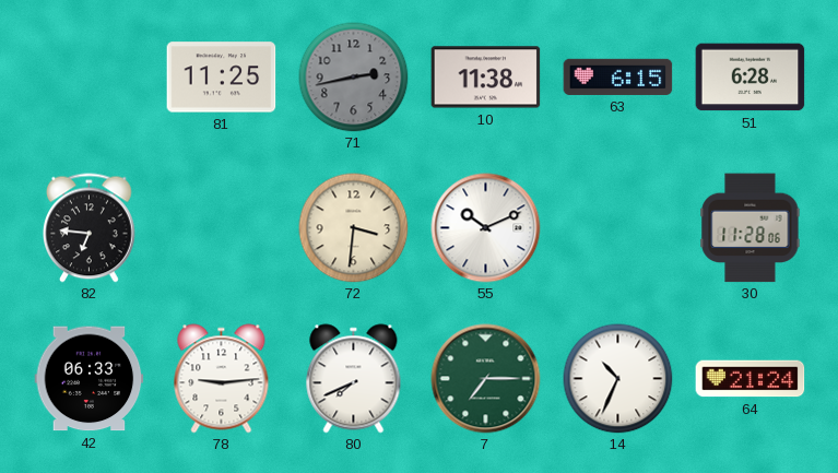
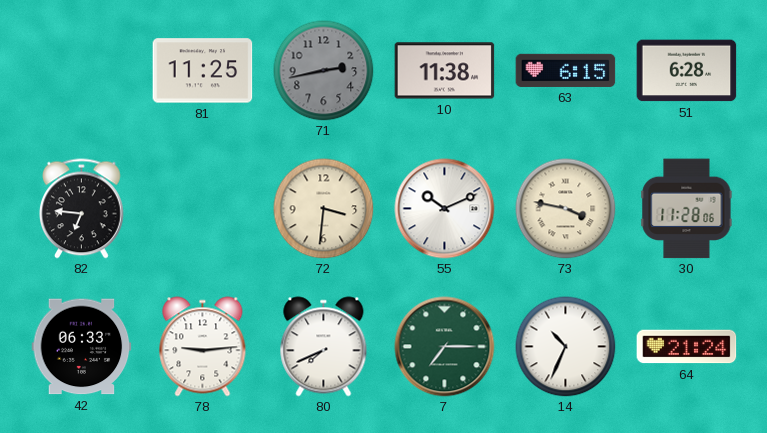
73: none -> 3:47 (566, 209)
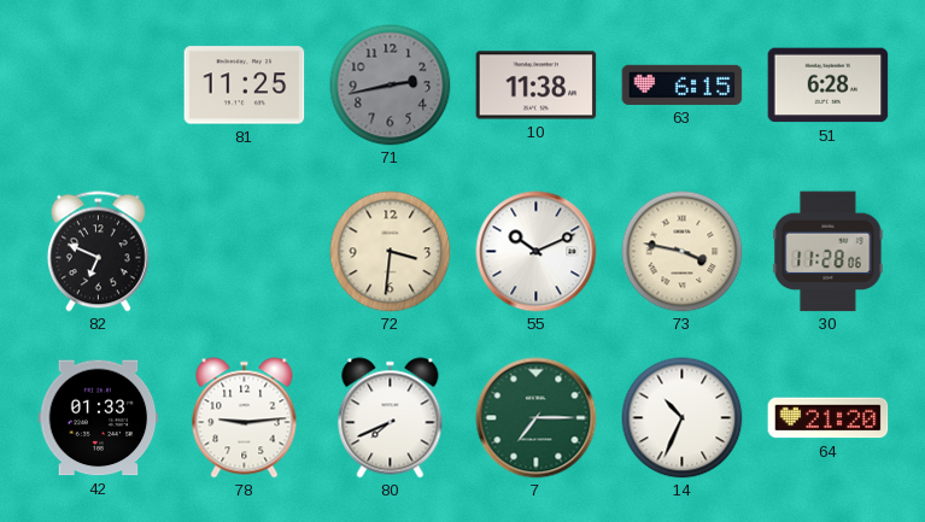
82: 6:46 -> 6:49 (99, 252)
42: 06:33 -> 01:33 (99, 418)
64: 21:24 -> 21:20 (829, 418)
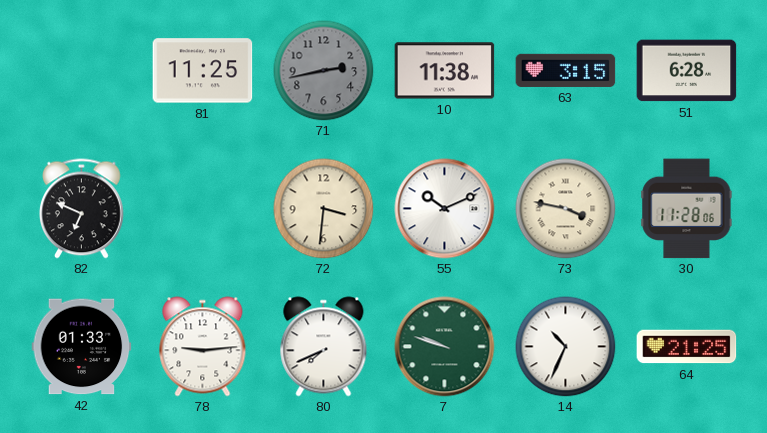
63: 6:15 -> 3:15 (566, 70)
7: 7:15 -> 9:48 (445, 347)
64: 21:20 -> 21:25 (687, 347)
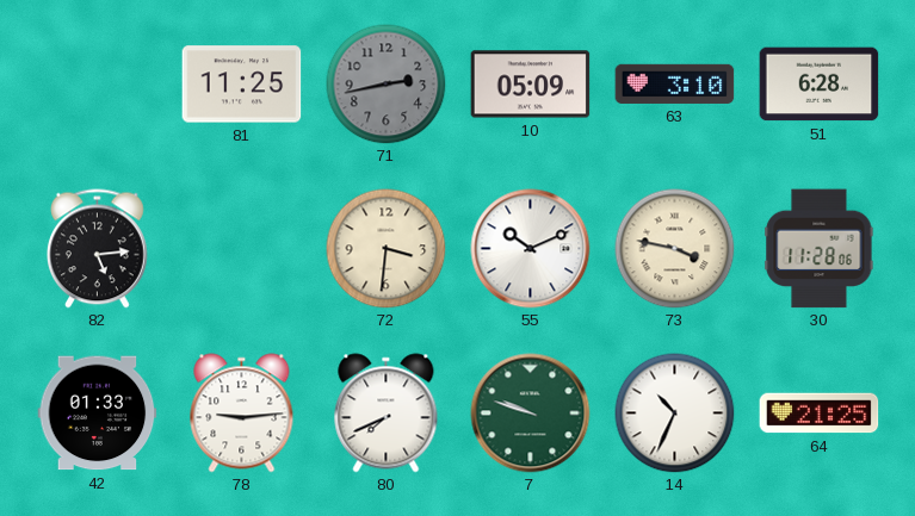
10: 11:38 -> 05:09 (531, 85)
63: 3:15 -> 3:10 (675, 83)
82: 6:49 -> 5:14 (98, 249)
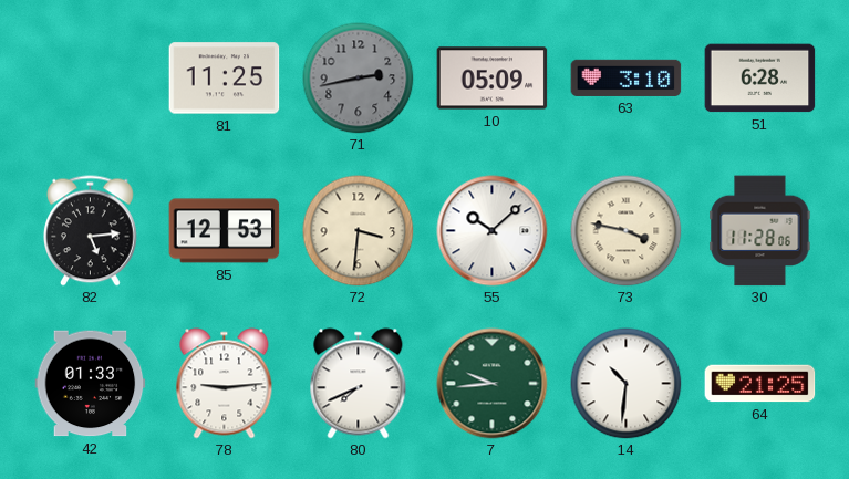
85: none -> 12:53 (225, 231)
55: 10:11 -> 10:08 (493, 231)
7: 9:48 -> 9:44 (493, 384)
14: 10:34 -> 10:31 (627, 384)
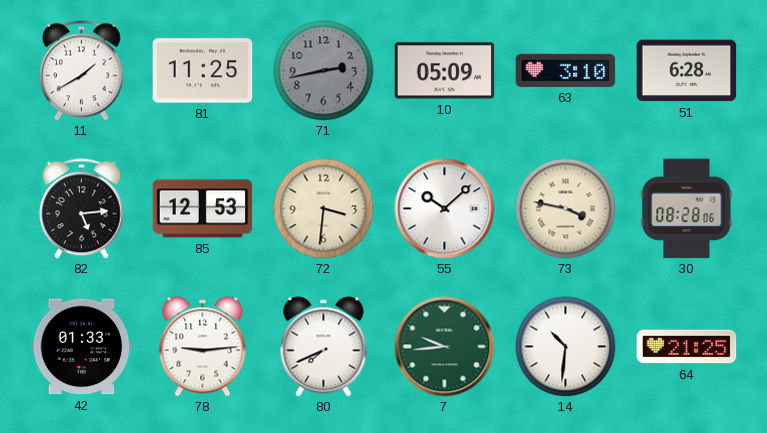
11: none -> 1:40 (82, 71)
30: 11:28 -> 08:28 (687, 209)
